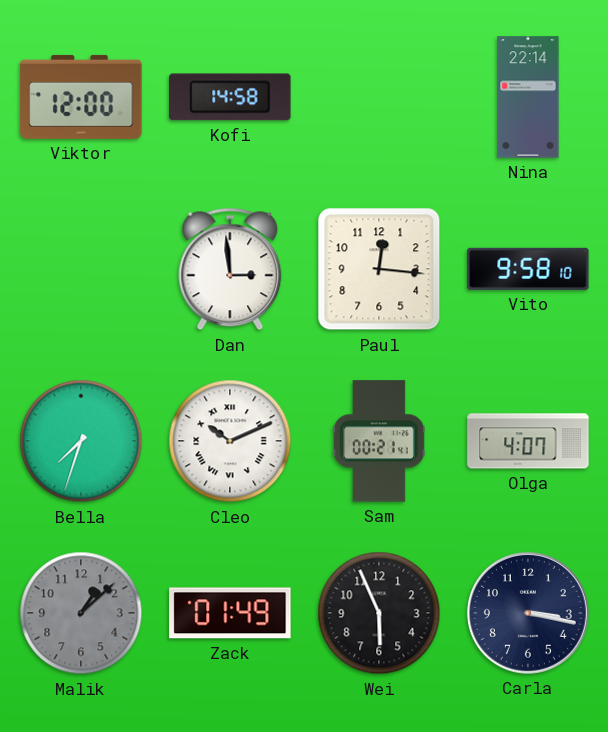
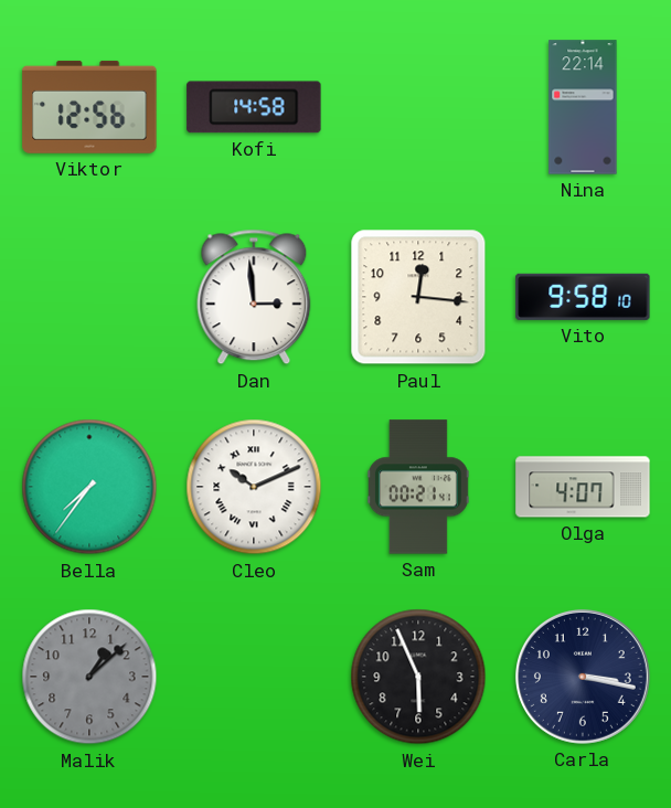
Viktor: 12:00 -> 12:56 (89, 107)
Bella: 7:33 -> 7:36 (89, 487)
Zack: 01:49 -> none (230, 613)
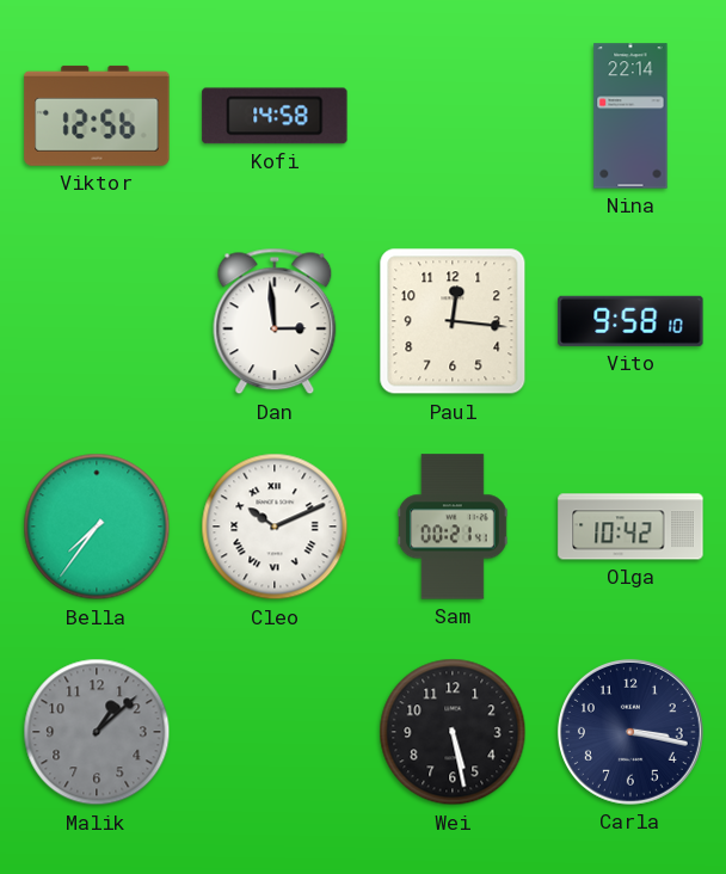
Olga: 4:07 -> 10:42 (630, 527)
Wei: 5:56 -> 5:28 (453, 732)
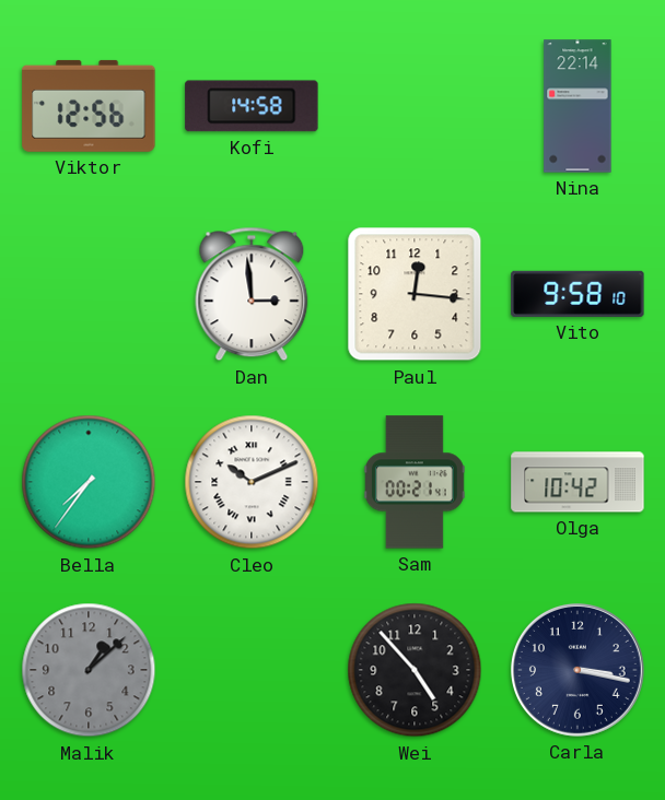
Wei: 5:28 -> 4:53 (415, 670)
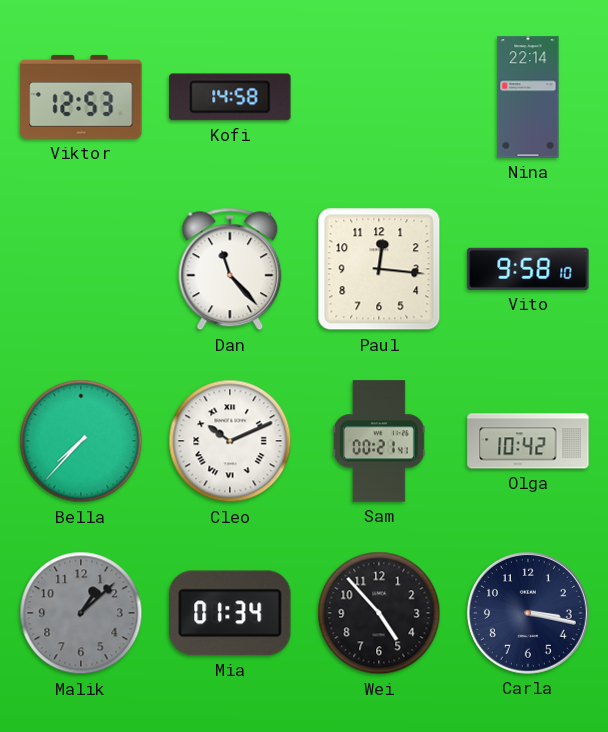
Viktor: 12:56 -> 12:53 (81, 97)
Dan: 2:59 -> 11:23 (230, 269)
Bella: 7:36 -> 7:37 (81, 441)
Mia: none -> 01:34 (230, 613)
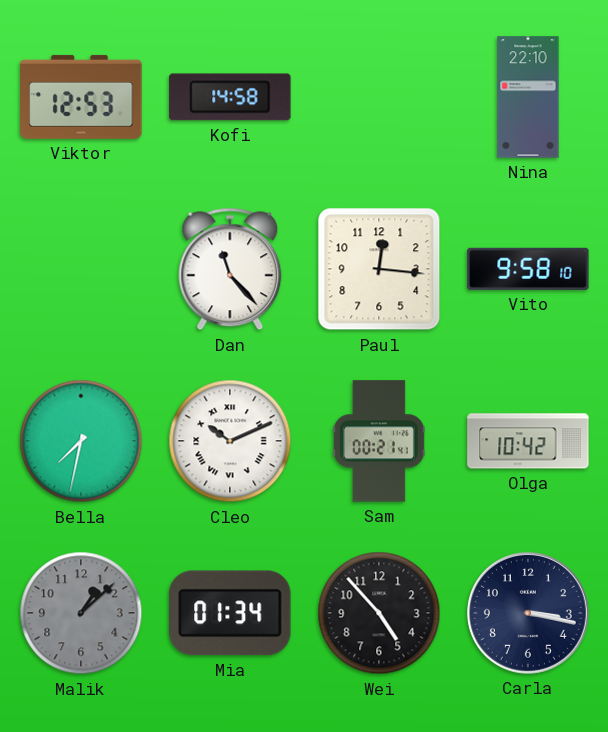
Nina: 22:14 -> 22:10 (528, 97)
Bella: 7:37 -> 7:32 (81, 441)
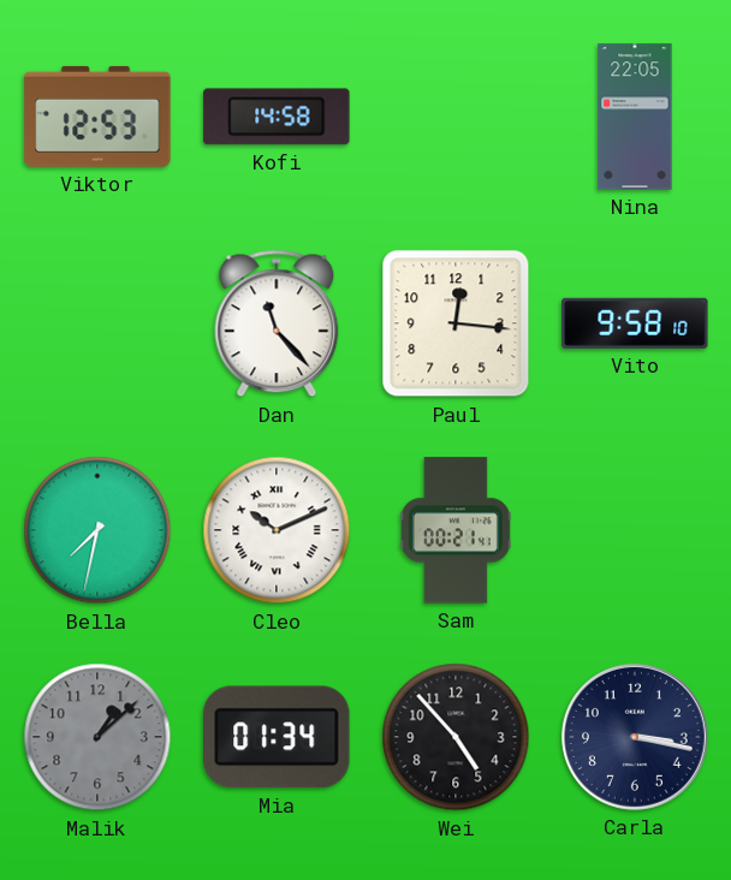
Nina: 22:10 -> 22:05 (635, 117)
Olga: 10:42 -> none (528, 441)
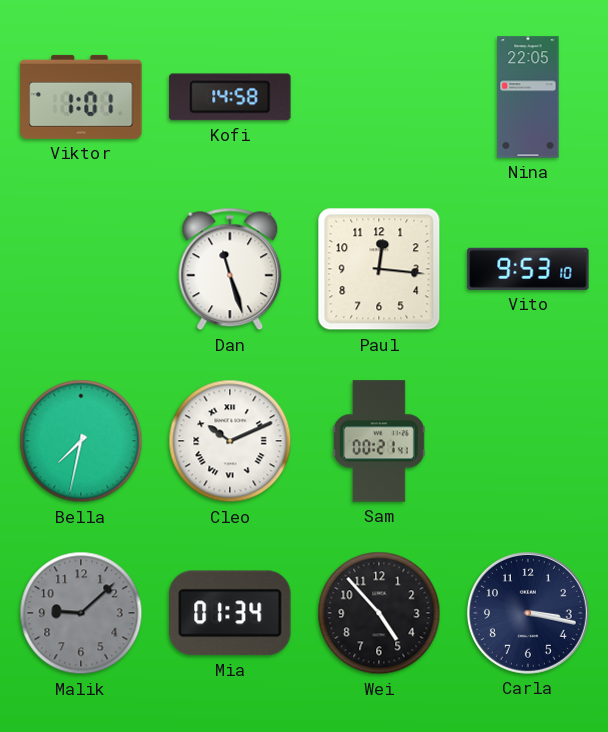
Viktor: 12:53 -> 1:01 (81, 97)
Dan: 11:23 -> 11:27 (230, 269)
Vito: 9:58 -> 9:53 (528, 269)
Malik: 1:08 -> 9:08 (81, 613)
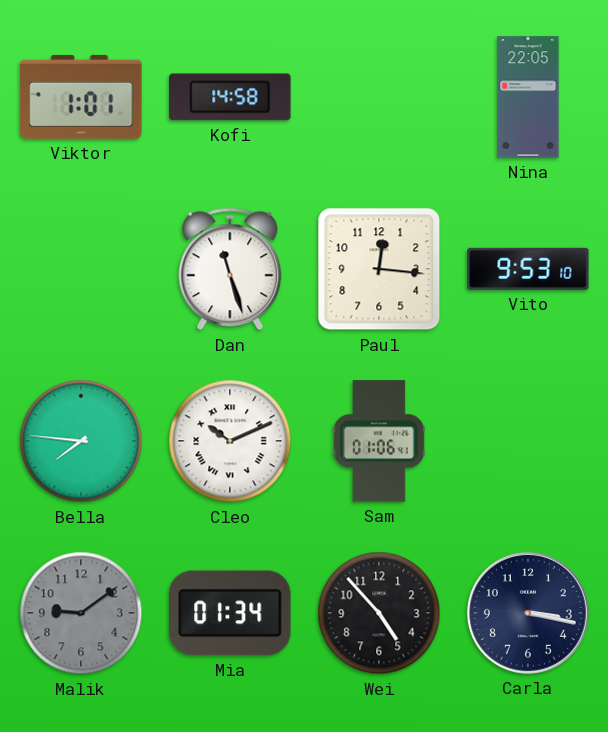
Bella: 7:32 -> 7:46 (81, 441)
Sam: 00:21 -> 01:06 (379, 441)
Malik: 9:08 -> 9:09 (81, 613)
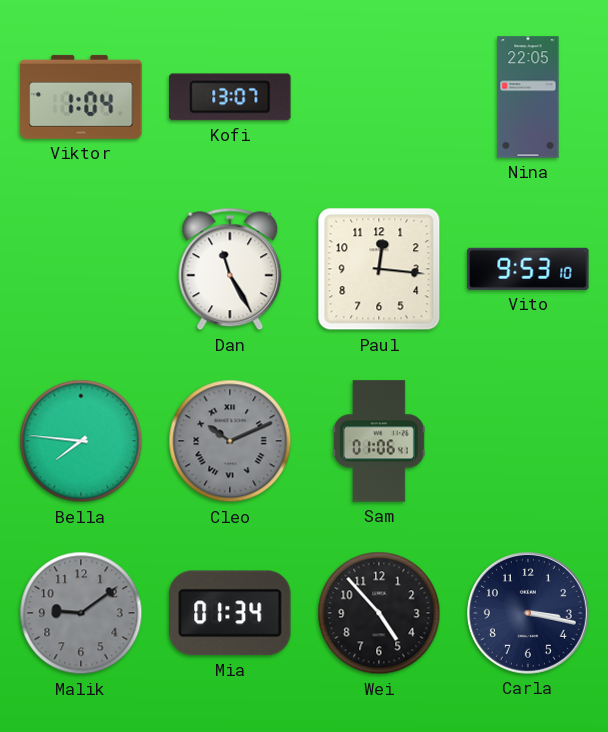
Viktor: 1:01 -> 1:04 (81, 97)
Kofi: 14:58 -> 13:07 (230, 97)
Dan: 11:27 -> 11:25 (230, 269)
Cleo dial: white -> grey (230, 441)
